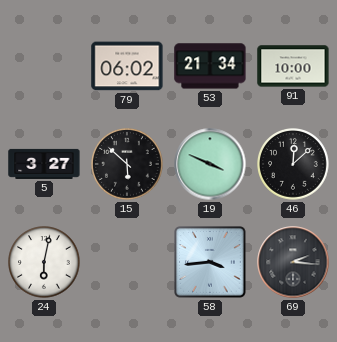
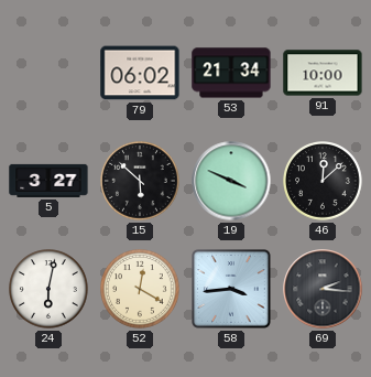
52: none -> 12:20 (140, 289)
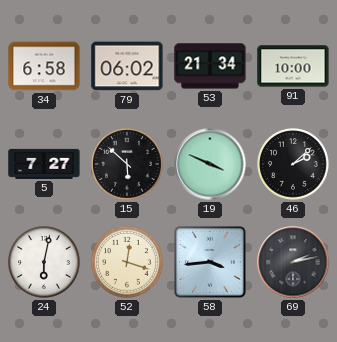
34: none -> 6:58 (44, 66)
5: 3:27 -> 7:27 (44, 164)
46: 12:08 -> 2:08 (293, 164)
52: 12:20 -> 12:18 (127, 262)
69: 2:16 -> 2:13 (293, 262)
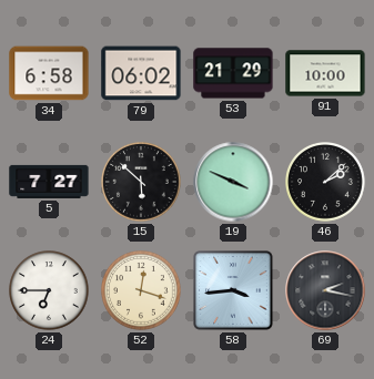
53: 21:34 -> 21:29 (233, 73)
24: 6:02 -> 6:45 (49, 290)
69: 2:13 -> 2:17 (325, 290)
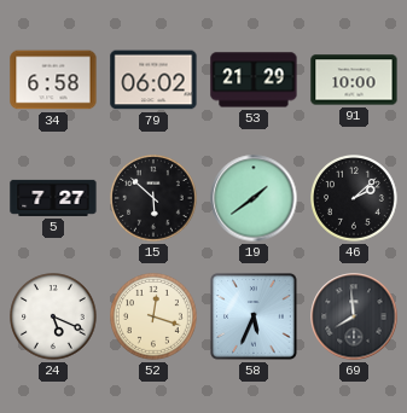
19: 3:49 -> 1:39 (254, 198)
24: 6:45 -> 5:19 (53, 316)
58: 3:44 -> 5:34 (255, 318)
69: 2:17 -> 7:59 (354, 316)
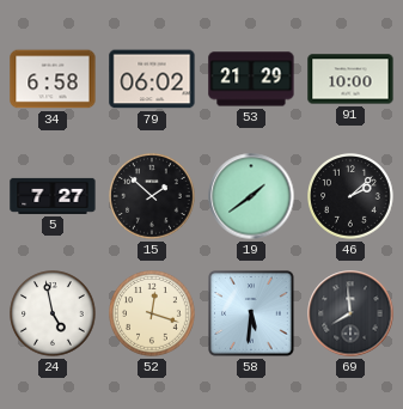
15: 5:52 -> 1:52 (152, 196)
24: 5:19 -> 4:58 (53, 313)
58: 5:34 -> 5:31 (252, 315)
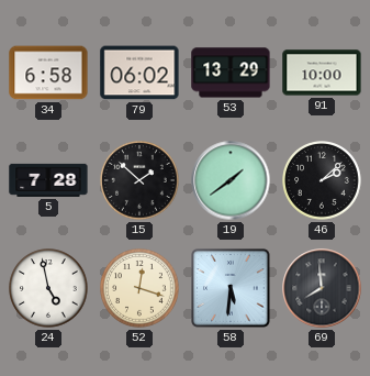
53: 21:29 -> 13:29 (231, 73)
5: 7:27 -> 7:28 (48, 180)
